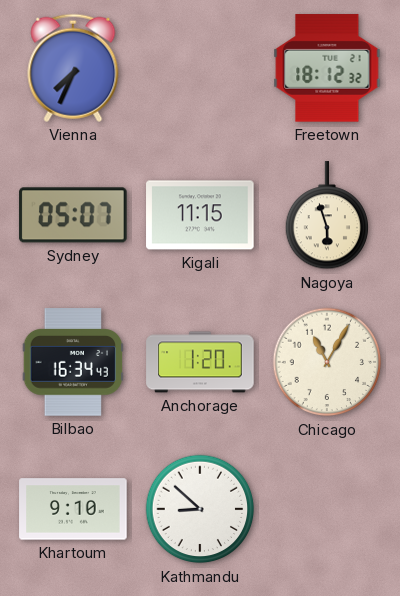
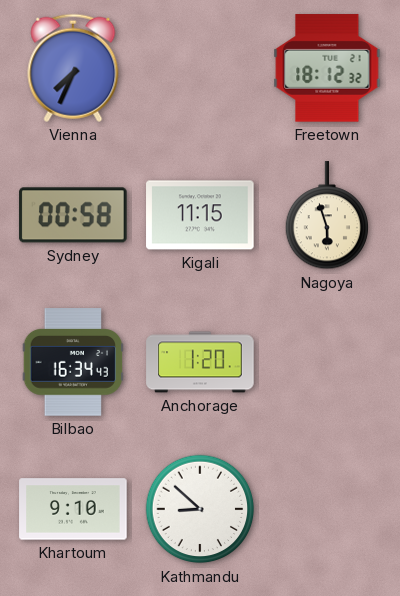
Sydney: 05:07 -> 00:58 (73, 215)
Chicago: 11:05 -> none (327, 362)
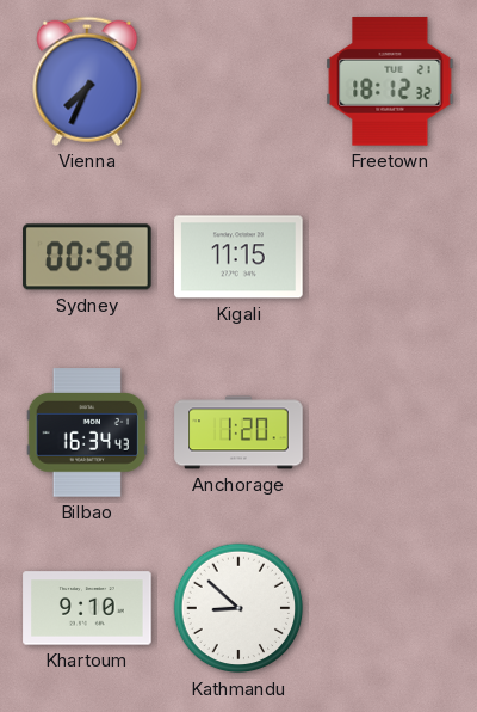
Nagoya: 5:57 -> none (327, 216)
